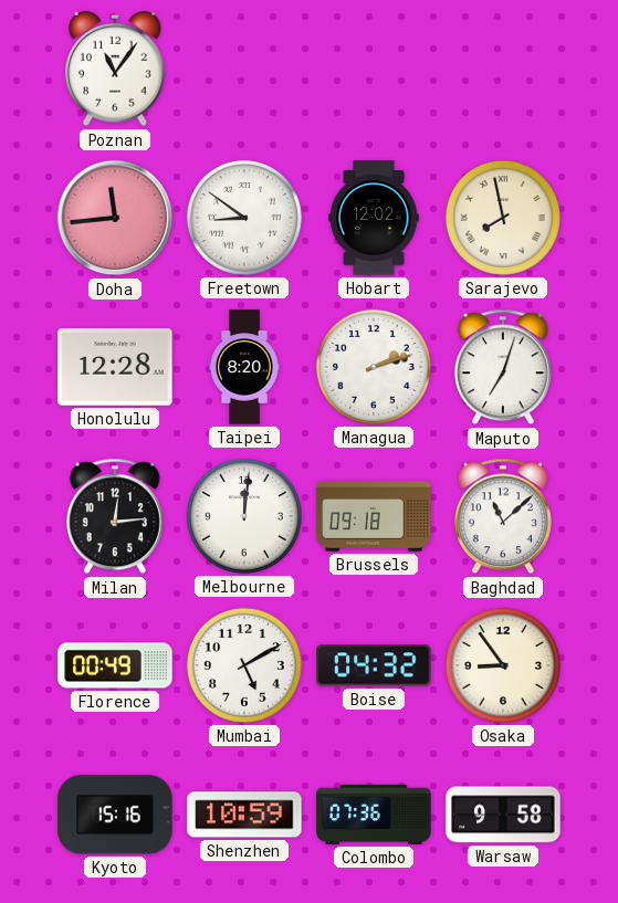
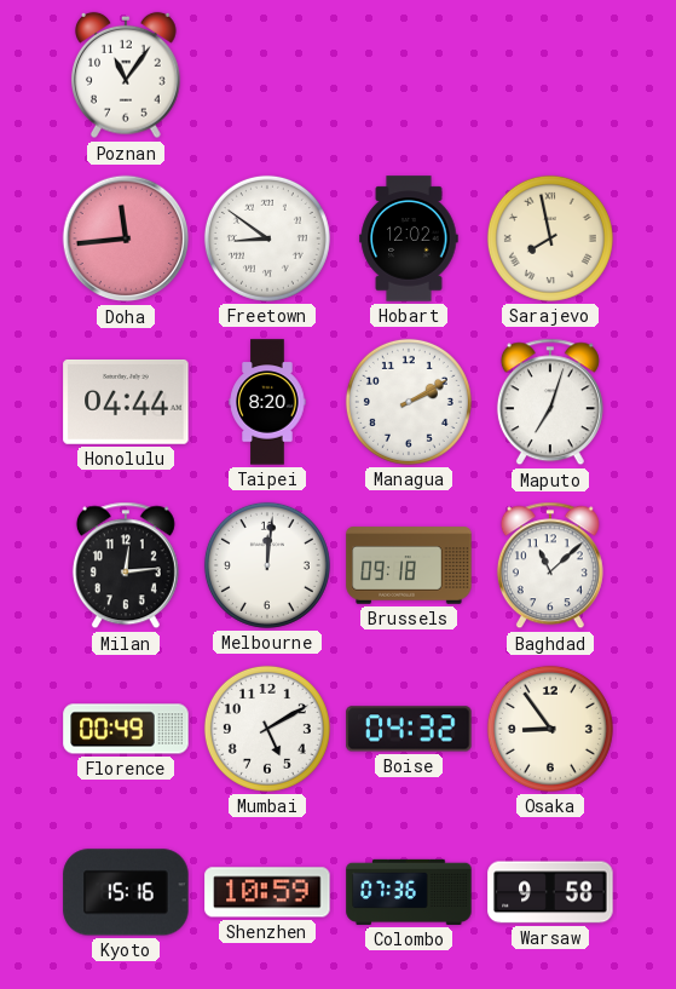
Honolulu: 12:28 -> 04:44 (126, 402)
Managua: 2:12 -> 2:10 (409, 402)
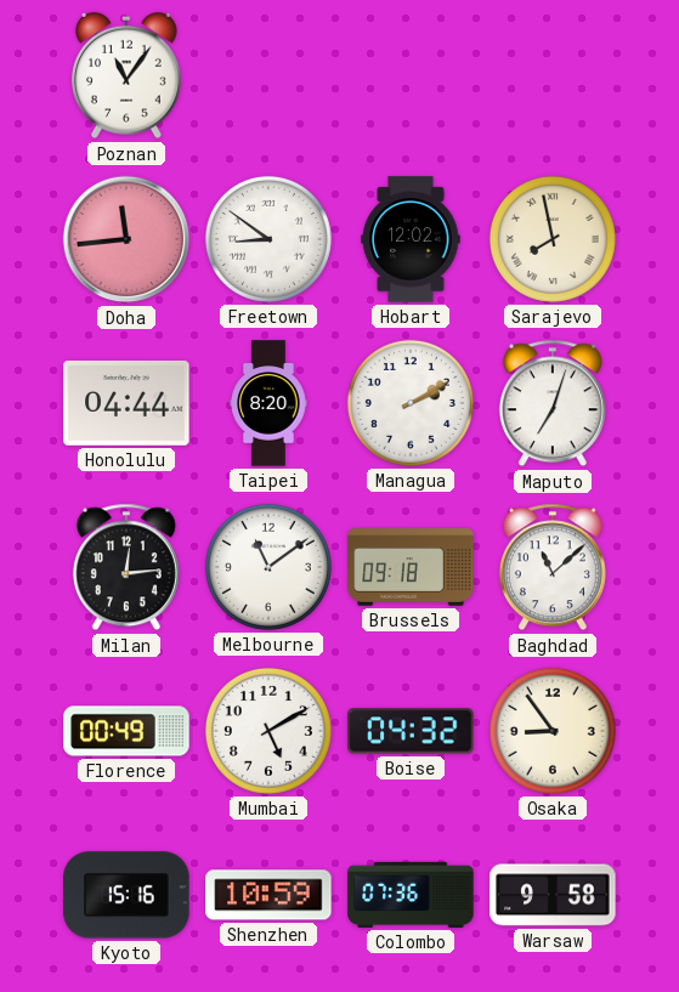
Melbourne: 12:01 -> 11:09 (268, 567)
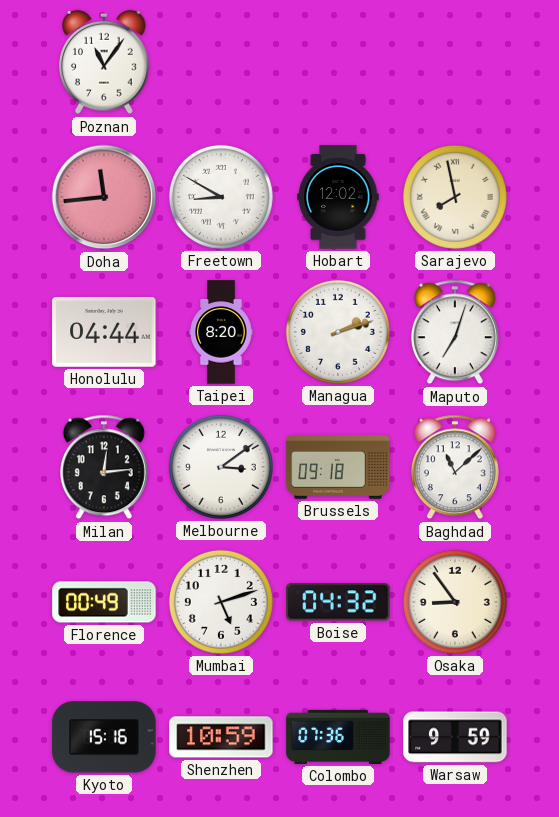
Freetown: 8:51 -> 8:50 (221, 197)
Managua: 2:10 -> 2:12 (338, 332)
Melbourne: 11:09 -> 3:09 (221, 467)
Mumbai: 5:10 -> 5:12 (221, 602)
Warsaw: 9:58 -> 9:59 (455, 737)
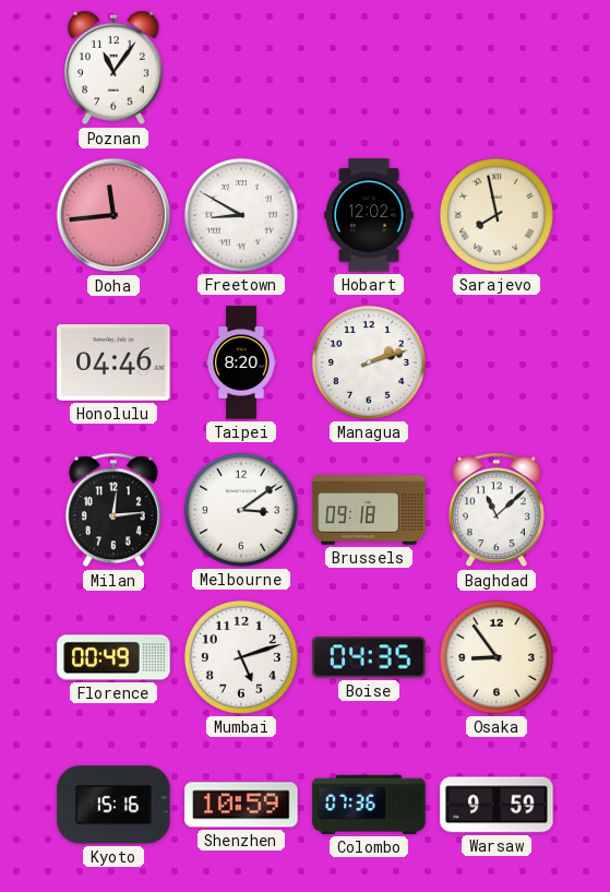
Honolulu: 04:44 -> 04:46 (113, 362)
Maputo: 7:03 -> none (455, 332)
Boise: 04:32 -> 04:35 (369, 657)
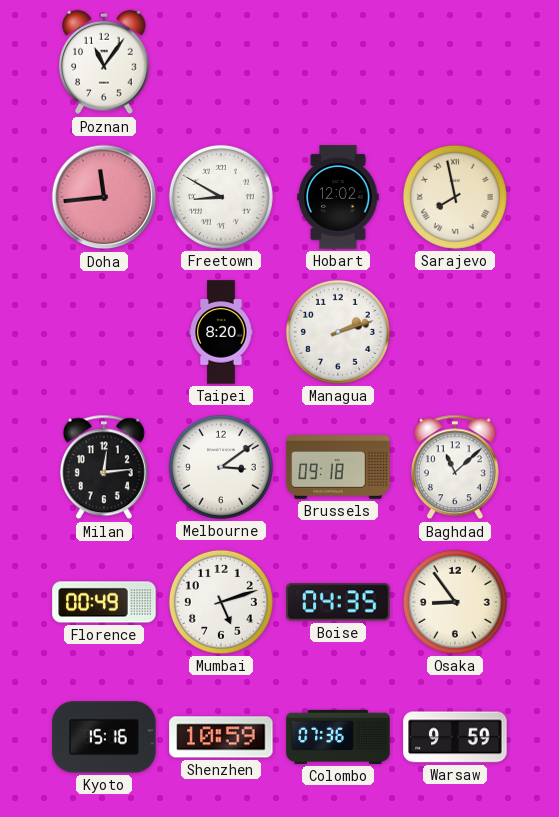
Honolulu: 04:46 -> none (113, 362)
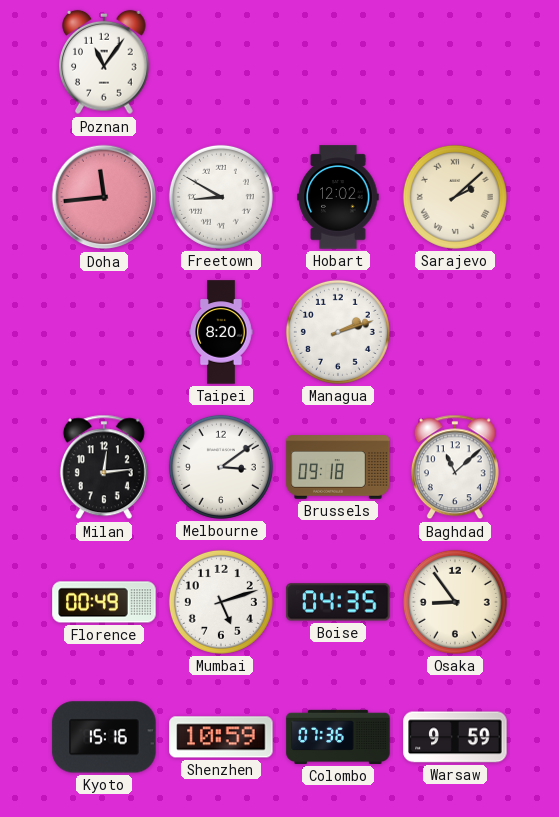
Sarajevo: 7:58 -> 2:08 (455, 197)
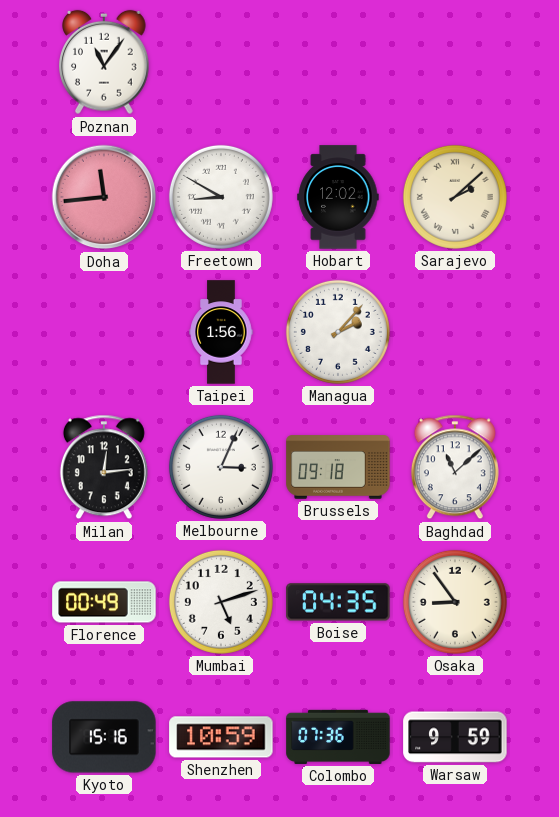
Taipei: 8:20 -> 1:56 (221, 332)
Managua: 2:12 -> 2:07 (338, 332)
Melbourne: 3:09 -> 3:04 (221, 467)
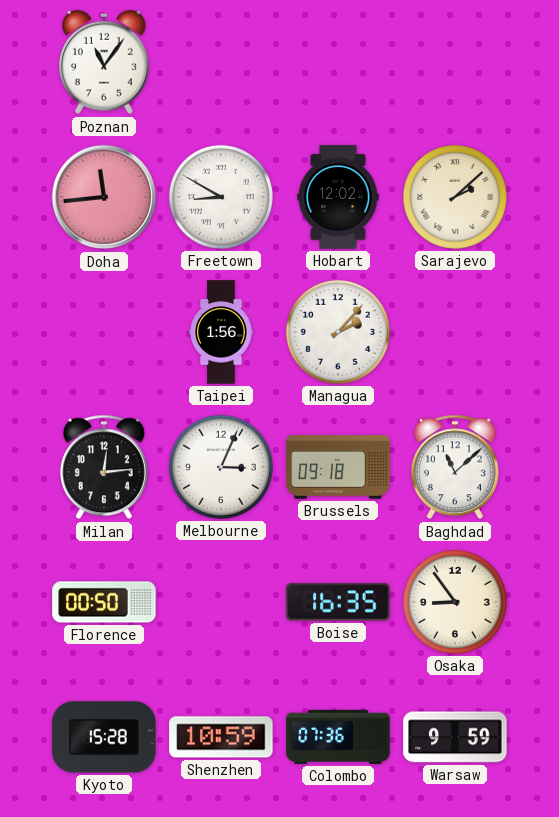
Florence: 00:49 -> 00:50 (104, 602)
Mumbai: 5:12 -> none (221, 602)
Boise: 04:35 -> 16:35 (338, 602)
Kyoto: 15:16 -> 15:28 (104, 737)
